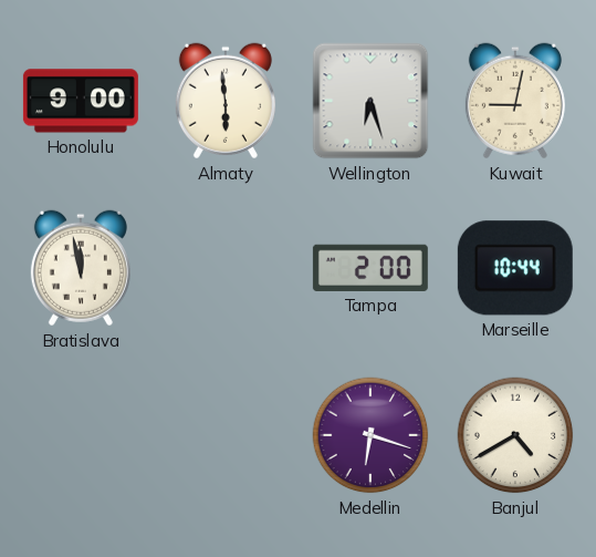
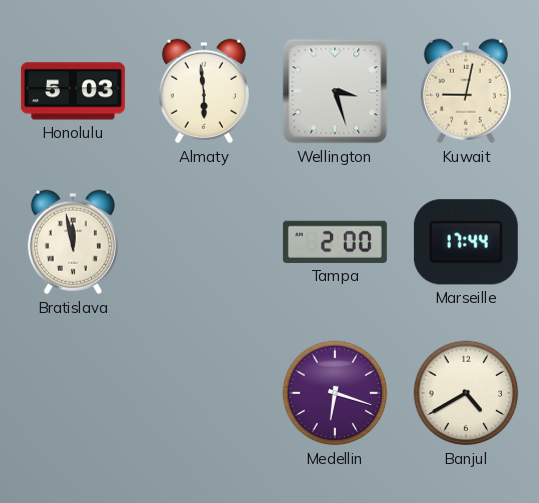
Honolulu: 9:00 -> 5:03 (73, 91)
Wellington: 6:27 -> 3:27 (335, 91)
Marseille: 10:44 -> 17:44 (466, 242)
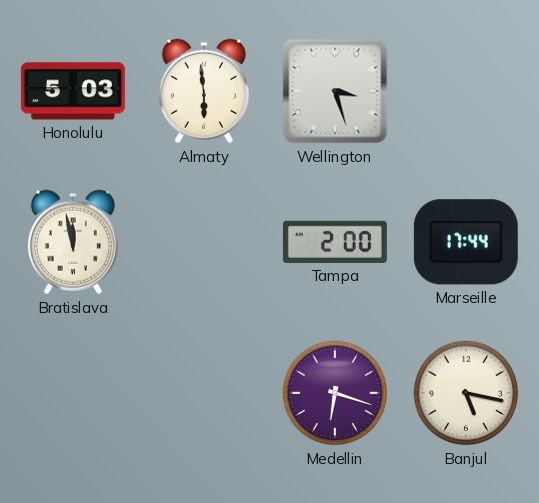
Kuwait: 9:02 -> none (466, 91)
Banjul: 4:40 -> 5:17 (466, 393)
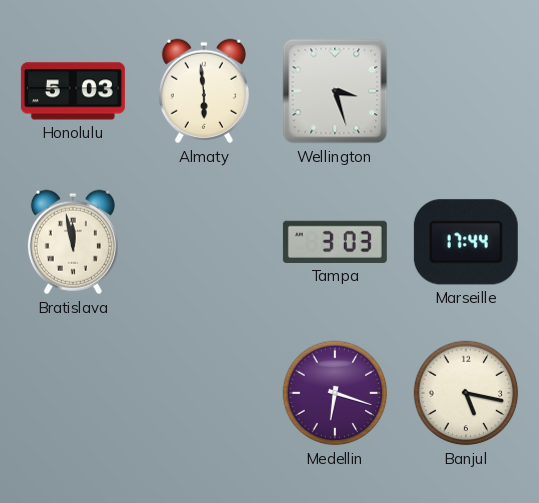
Tampa: 2:00 -> 3:03 (335, 242)
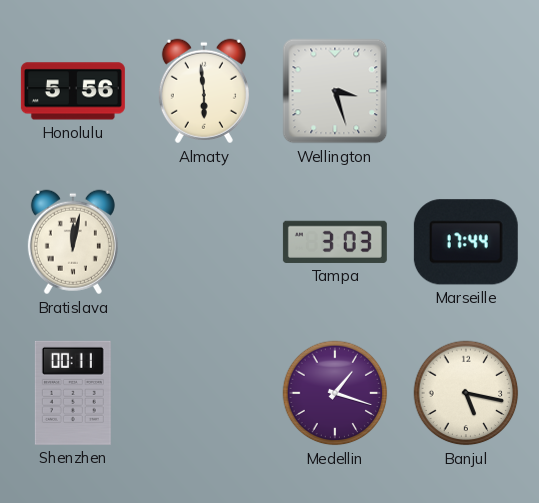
Honolulu: 5:03 -> 5:56 (73, 91)
Bratislava: 11:58 -> 12:02 (73, 242)
Shenzhen: none -> 00:11 (73, 393)
Medellin: 6:18 -> 1:18 (335, 393)
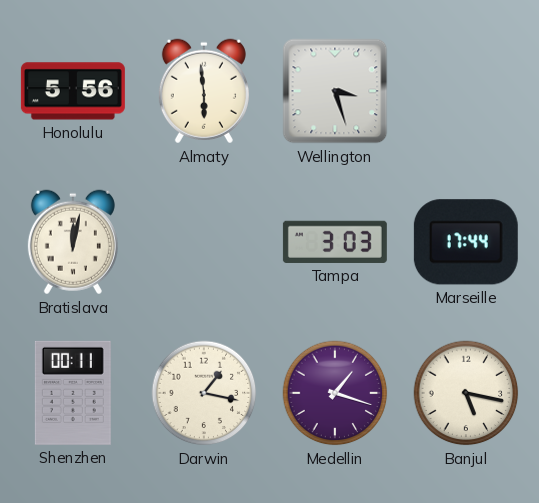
Darwin: none -> 1:17 (204, 393)
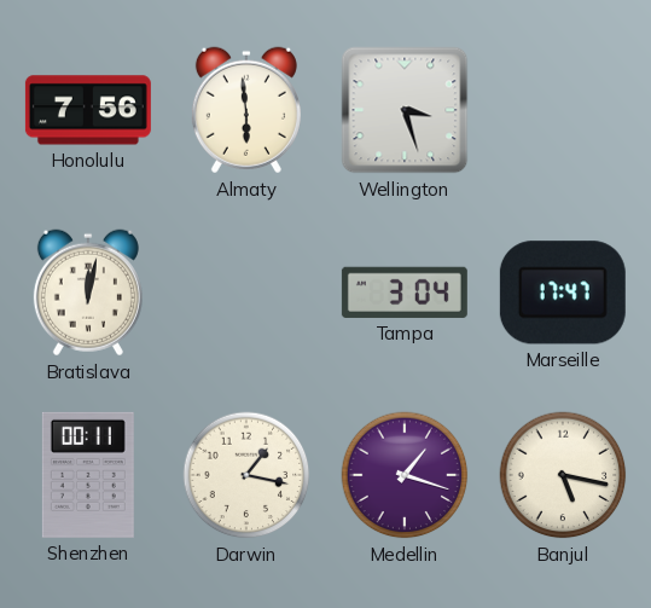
Honolulu: 5:56 -> 7:56 (88, 110)
Tampa: 3:03 -> 3:04 (405, 293)
Marseille: 17:44 -> 17:47 (563, 293)
